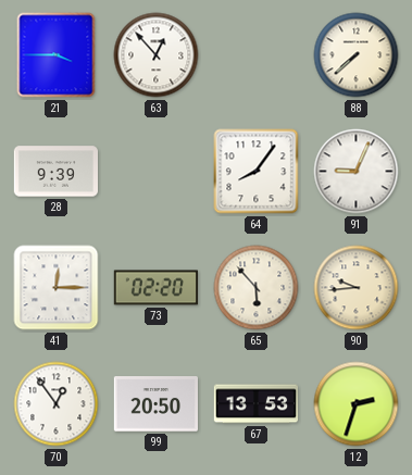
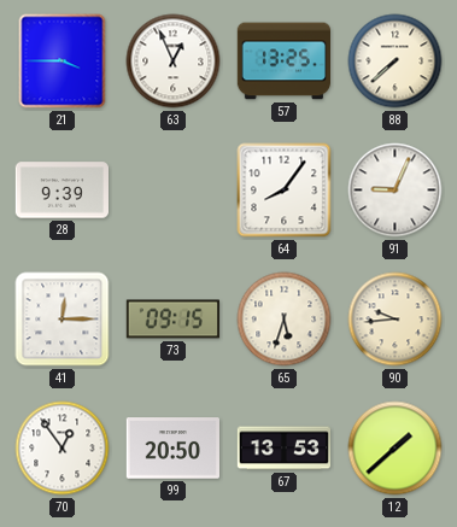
63: 12:53 -> 12:56 (174, 62)
57: none -> 13:25 (285, 62)
73: 02:20 -> 09:15 (172, 320)
65: 5:53 -> 5:33 (285, 320)
12: 2:33 -> 1:38 (396, 449)
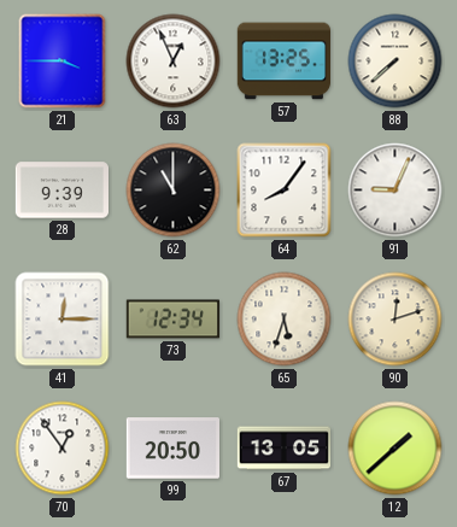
62: none -> 11:00 (174, 191)
73: 09:15 -> 12:34 (172, 320)
90: 9:44 -> 12:12 (396, 320)
67: 13:53 -> 13:05 (285, 449)
